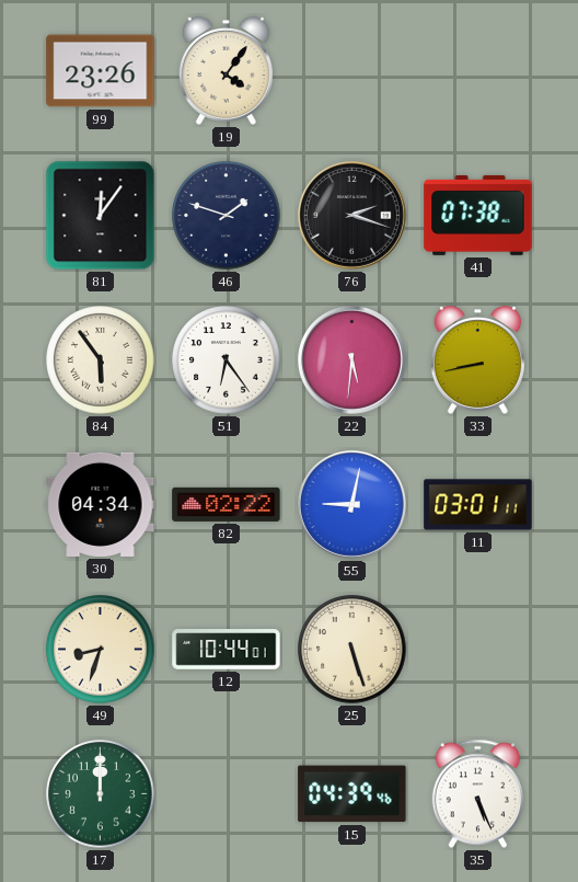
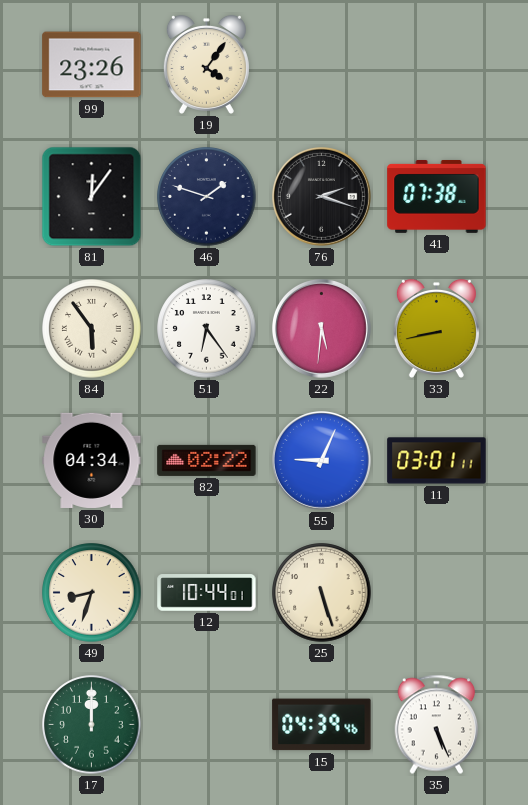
55: 9:02 -> 9:04 (321, 460)
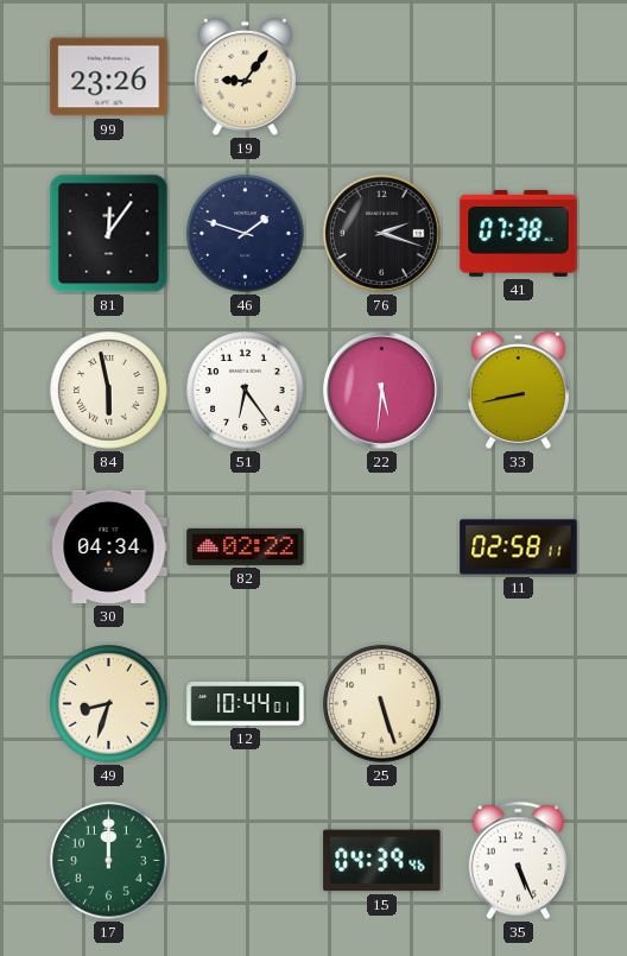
19: 4:06 -> 9:06 (245, 76)
84: 5:54 -> 5:58 (109, 391)
55: 9:04 -> none (321, 460)
11: 03:01 -> 02:58 (519, 547)
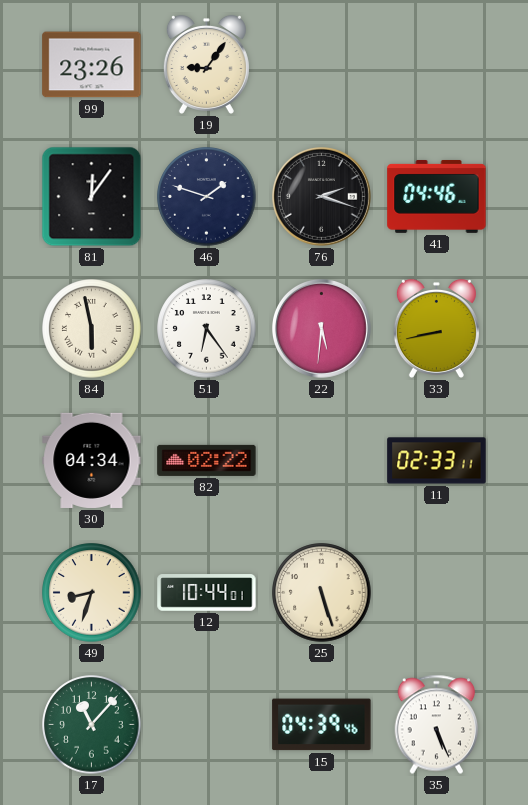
41: 07:38 -> 04:46 (437, 196)
11: 02:58 -> 02:33 (437, 461)
17: 12:00 -> 11:07 (92, 725)
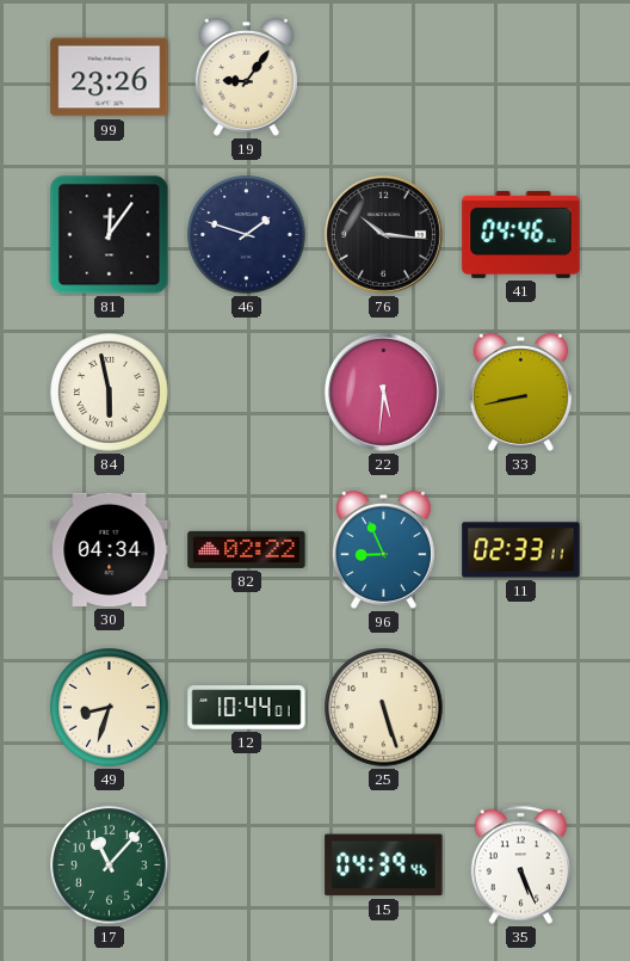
76: 2:18 -> 10:16 (383, 234)
51: 6:24 -> none (207, 329)
96: none -> 8:56 (383, 549)
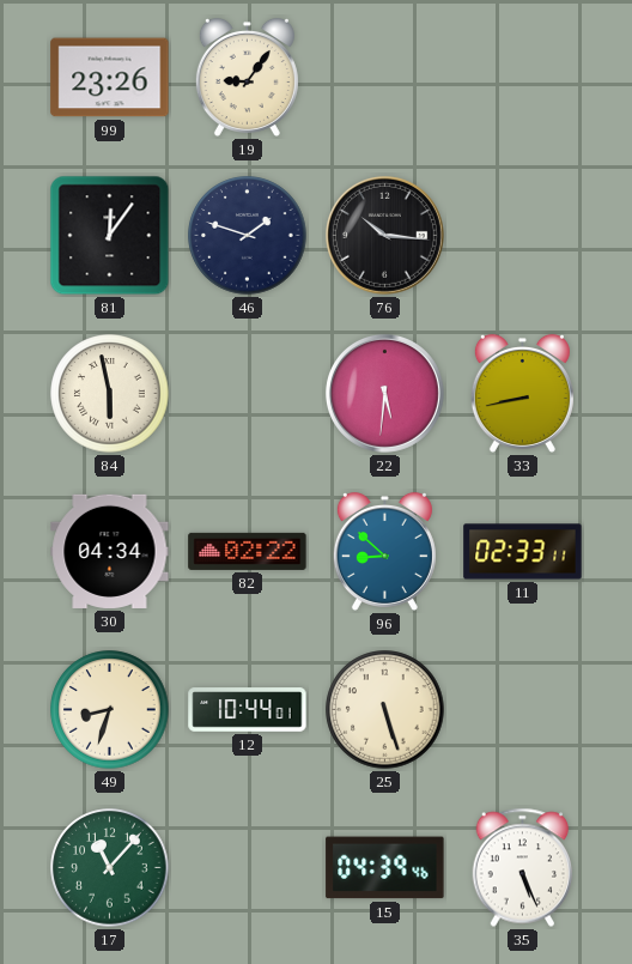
41: 04:46 -> none (521, 234)
96: 8:56 -> 8:52 (384, 551)
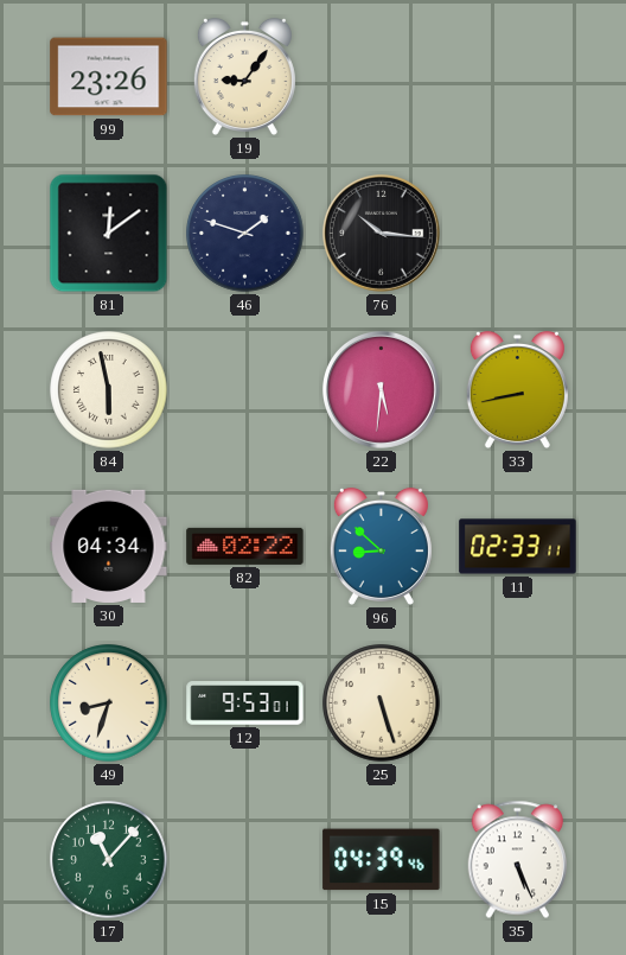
81: 12:06 -> 12:09 (109, 234)
12: 10:44 -> 9:53 (245, 703)
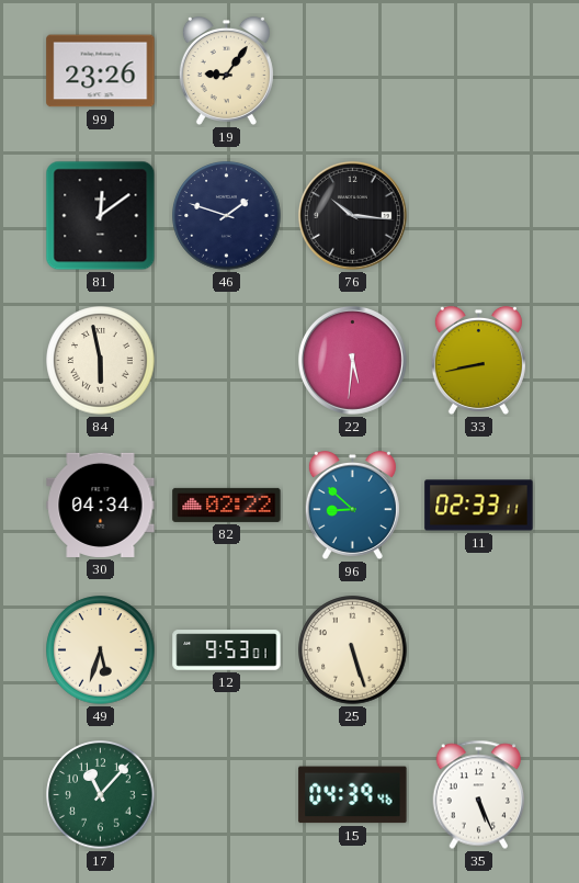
49: 8:33 -> 5:33 (101, 650)
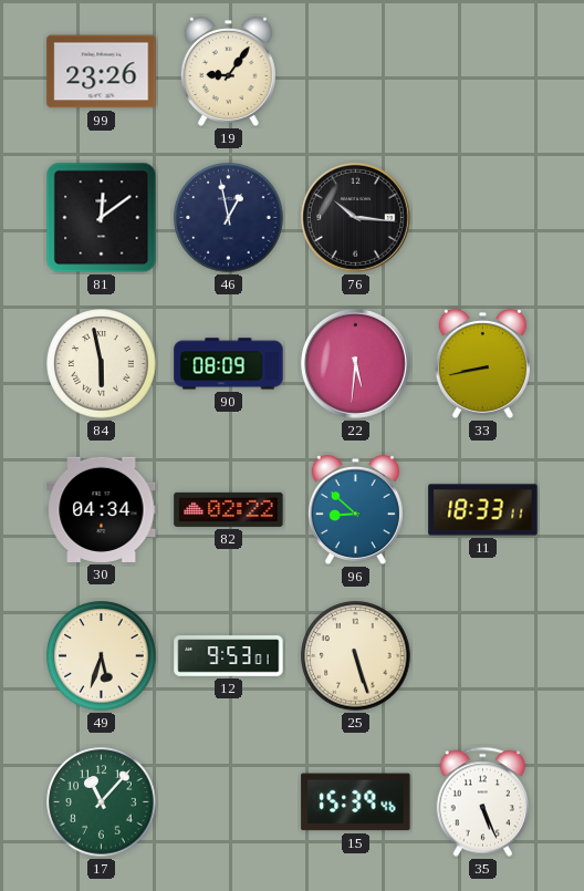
46: 1:48 -> 12:58 (229, 218)
90: none -> 08:09 (229, 364)
11: 02:33 -> 18:33 (483, 510)
15: 04:39 -> 15:39 (356, 802)
